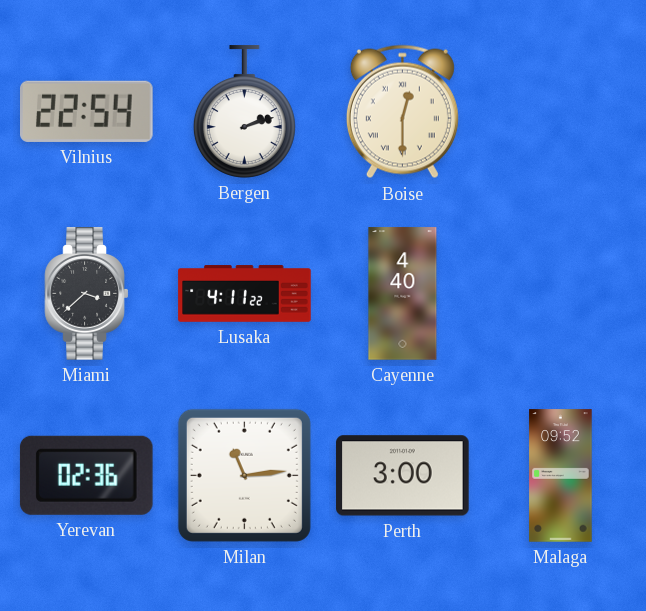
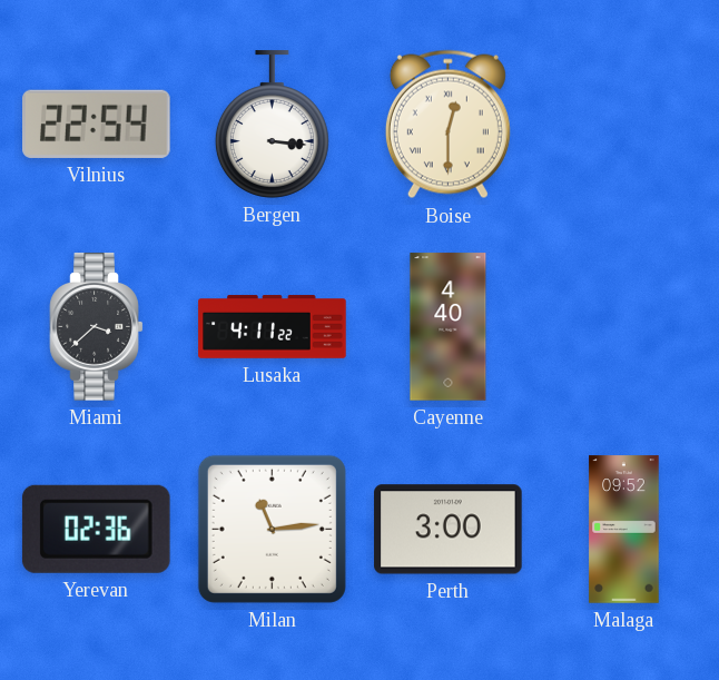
Bergen: 2:12 -> 3:16 (272, 125)
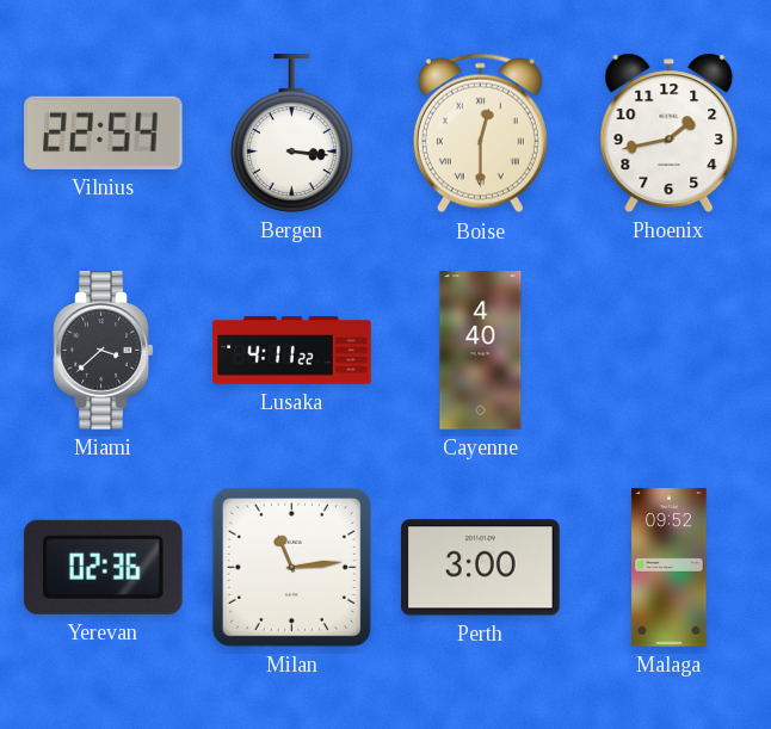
Phoenix: none -> 1:43 (670, 132)
